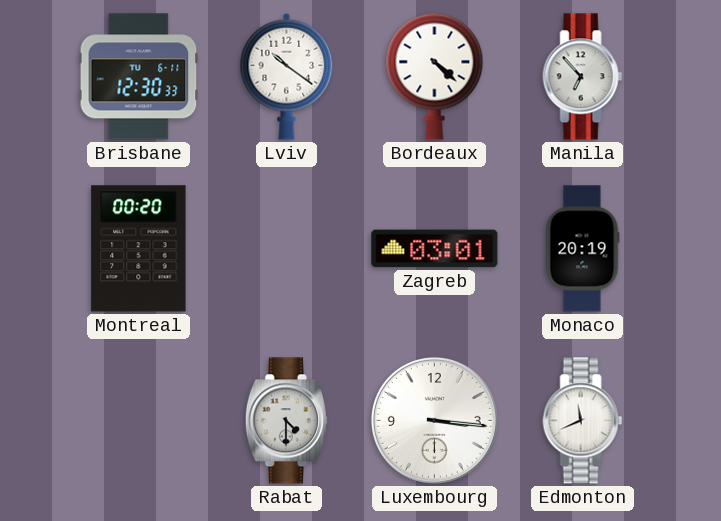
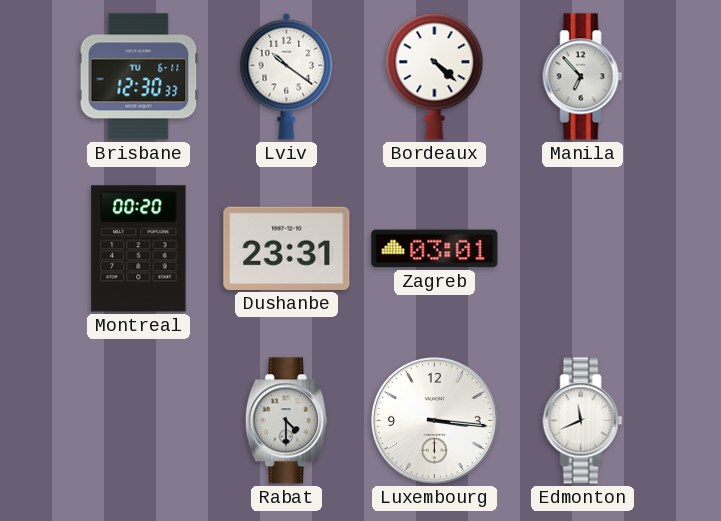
Dushanbe: none -> 23:31 (287, 248)
Monaco: 20:19 -> none (582, 249)
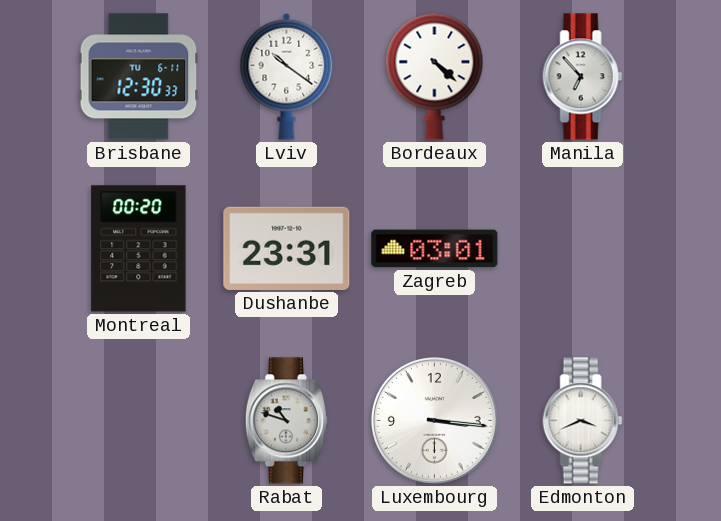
Rabat: 4:30 -> 10:48 (286, 421)
Edmonton: 11:41 -> 3:41 (583, 421)
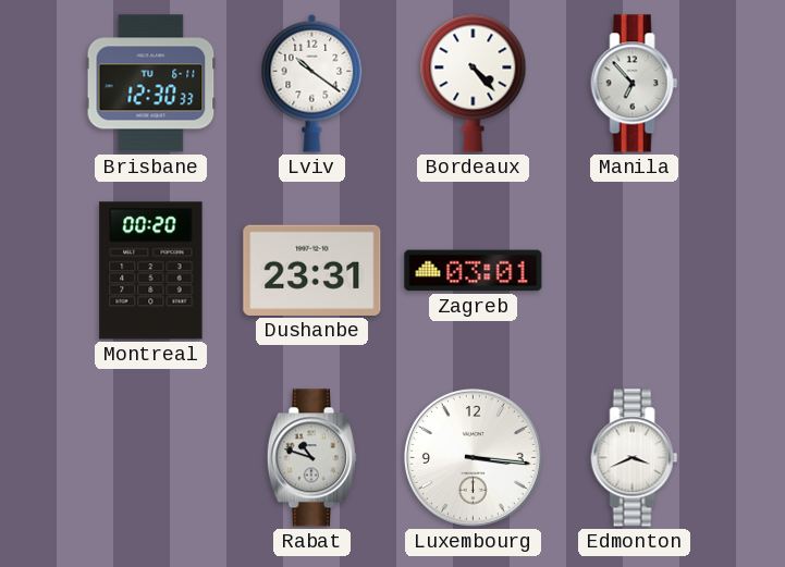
Bordeaux: 4:22 -> 4:23 (474, 83)
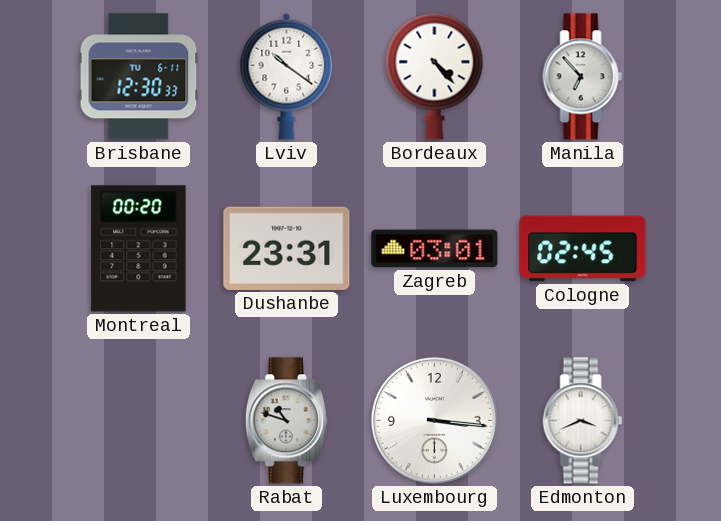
Cologne: none -> 02:45 (583, 249)
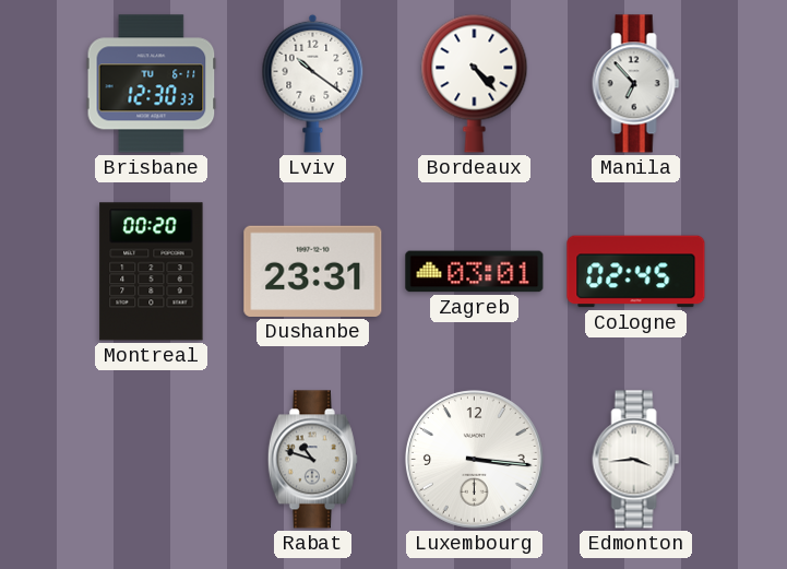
Edmonton: 3:41 -> 3:44 (636, 460)
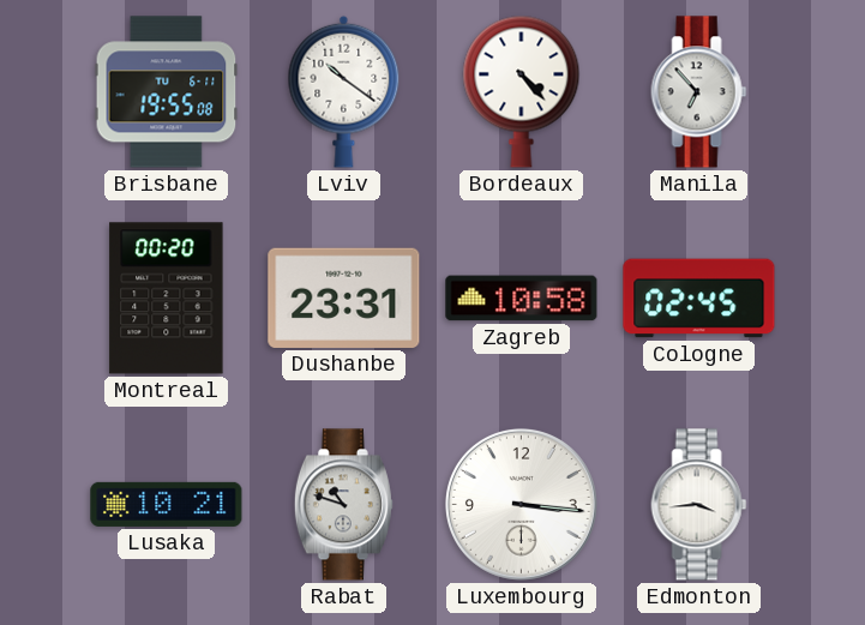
Brisbane: 12:30 -> 19:55 (167, 92)
Zagreb: 03:01 -> 10:58 (522, 299)
Lusaka: none -> 10:21 (167, 504)
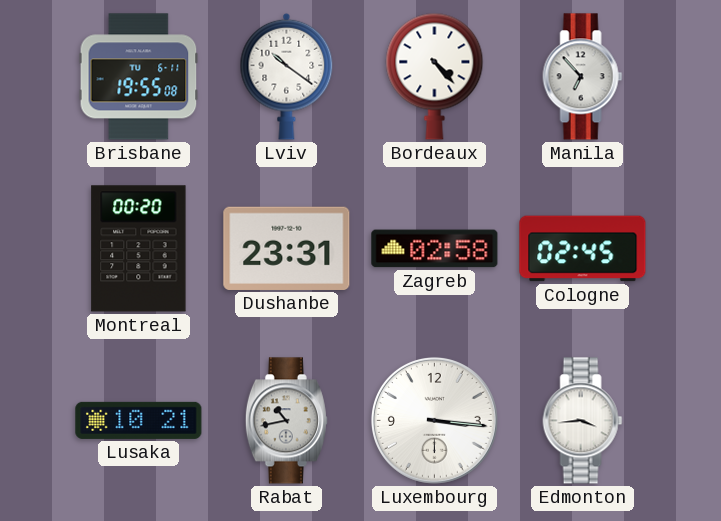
Zagreb: 10:58 -> 02:58 (435, 249)
Rabat: 10:48 -> 10:43 (286, 421)
